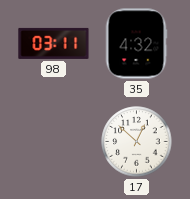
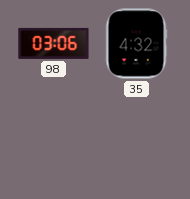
98: 03:11 -> 03:06 (54, 43)
17: 12:52 -> none (137, 142)
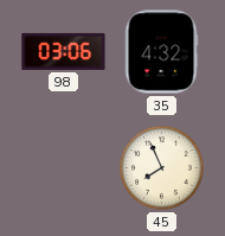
45: none -> 7:56 (162, 168)
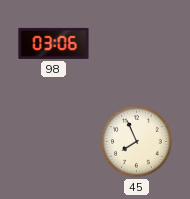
35: 4:32 -> none (161, 52)
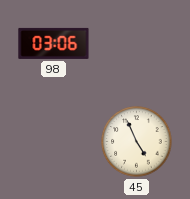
45: 7:56 -> 4:56 (137, 142)
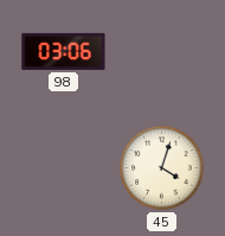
45: 4:56 -> 4:03 (162, 168)
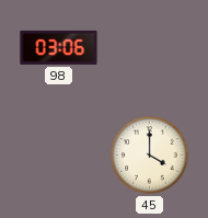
45: 4:03 -> 4:00 (150, 156)
